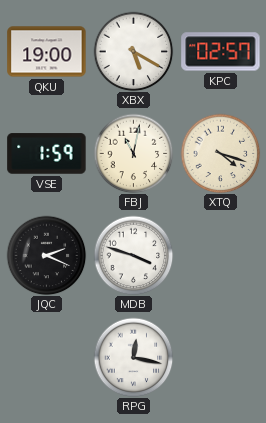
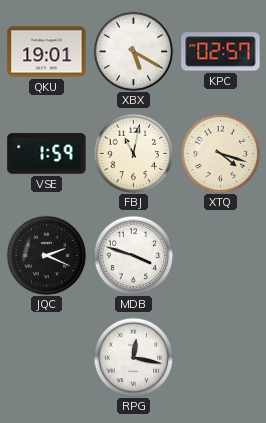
QKU: 19:00 -> 19:01 (47, 52)
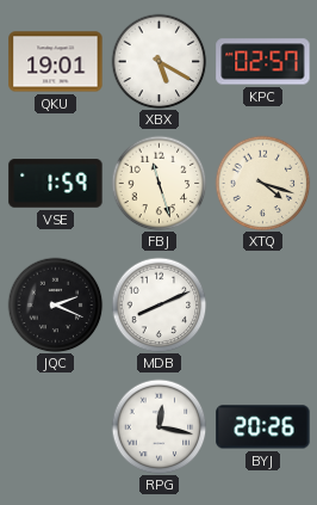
FBJ: 11:02 -> 11:27 (158, 183)
MDB: 3:48 -> 8:11 (158, 304)
BYJ: none -> 20:26 (263, 427)
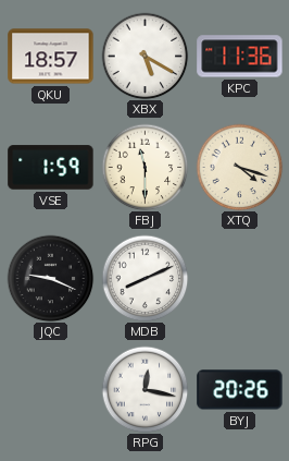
QKU: 19:01 -> 18:57 (51, 57)
KPC: 02:57 -> 11:36 (240, 57)
FBJ: 11:27 -> 11:30 (144, 167)
JQC: 2:19 -> 9:19 (50, 278)
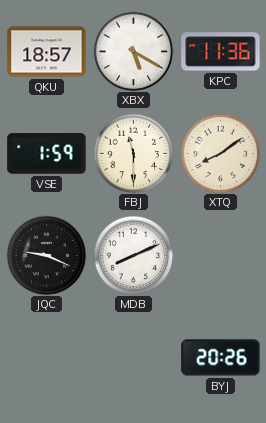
XTQ: 4:18 -> 8:09 (220, 153)
RPG: 12:17 -> none (144, 389)
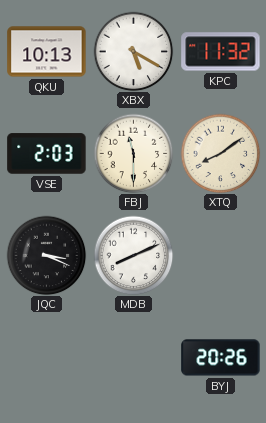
QKU: 18:57 -> 10:13 (47, 52)
KPC: 11:36 -> 11:32 (221, 52)
VSE: 1:59 -> 2:03 (47, 154)
JQC: 9:19 -> 3:19 (46, 255)
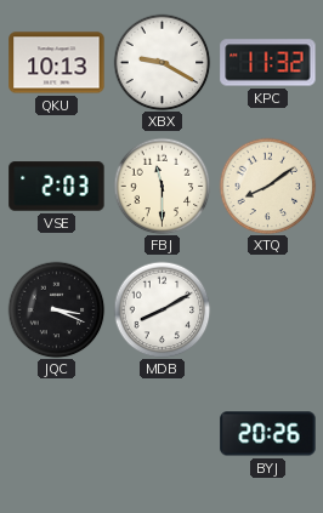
XBX: 5:20 -> 9:20 (161, 62)
MDB: 8:11 -> 8:10 (161, 309)
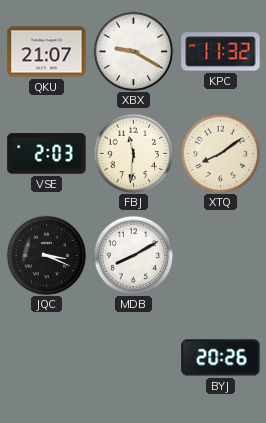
QKU: 10:13 -> 21:07 (47, 52)
FBJ: 11:30 -> 11:31 (133, 153)
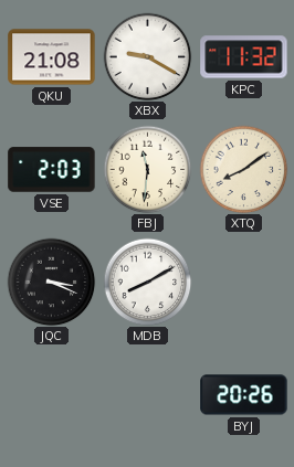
QKU: 21:07 -> 21:08 (52, 57)
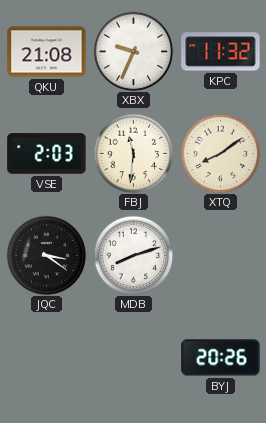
XBX: 9:20 -> 9:34 (133, 51)
JQC: 3:19 -> 3:21 (46, 255)
MDB: 8:10 -> 8:12 (133, 255)
